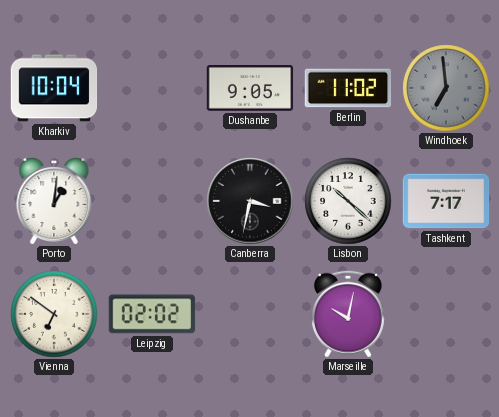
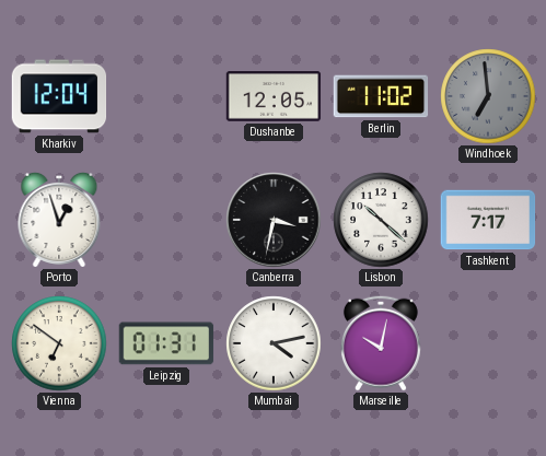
Kharkiv: 10:04 -> 12:04 (59, 96)
Dushanbe: 9:05 -> 12:05 (274, 96)
Porto: 1:01 -> 12:57 (59, 220)
Leipzig: 02:02 -> 01:31 (166, 343)
Mumbai: none -> 4:13 (274, 343)
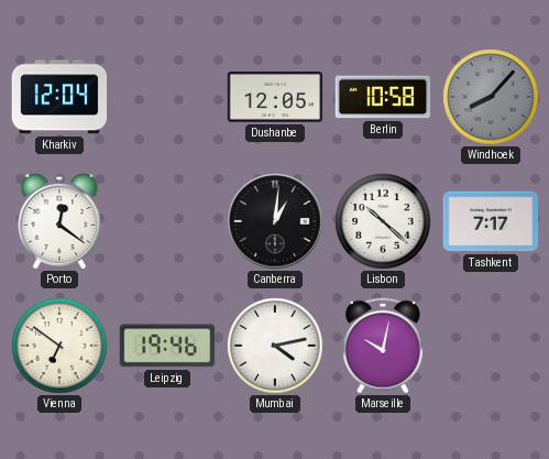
Berlin: 11:02 -> 10:58 (383, 97)
Windhoek: 6:59 -> 8:07 (491, 97)
Porto: 12:57 -> 12:21 (59, 221)
Canberra: 3:32 -> 1:01 (275, 221)
Leipzig: 01:31 -> 19:46 (167, 346)
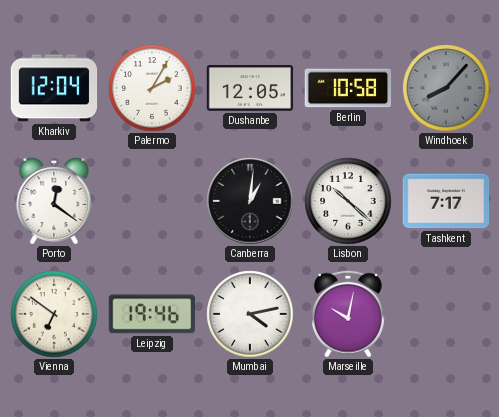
Palermo: none -> 2:05 (152, 88)
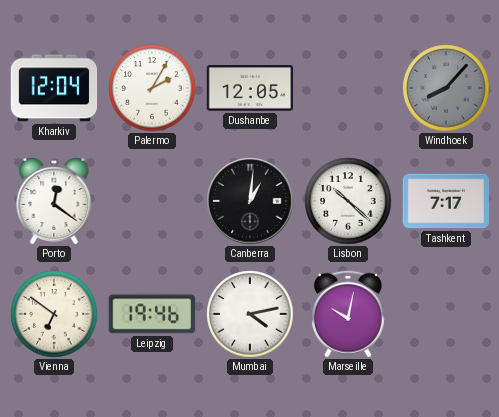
Berlin: 10:58 -> none (348, 88)
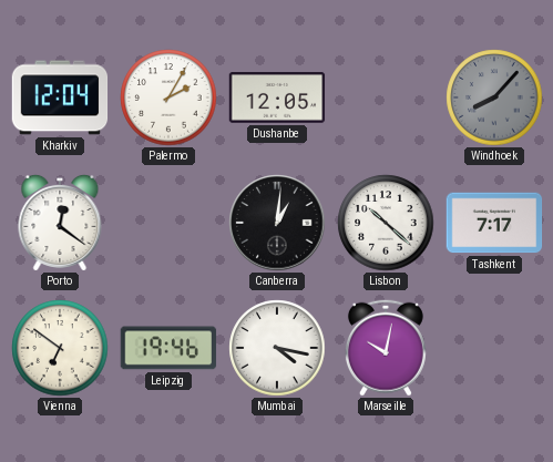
Mumbai: 4:13 -> 4:17 (277, 348)
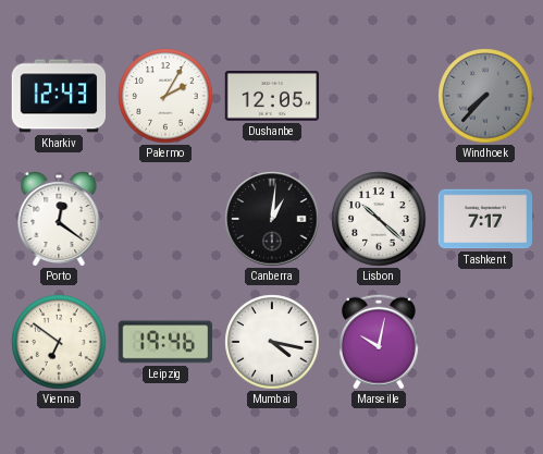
Kharkiv: 12:04 -> 12:43 (59, 96)
Windhoek: 8:07 -> 7:37 (485, 96)
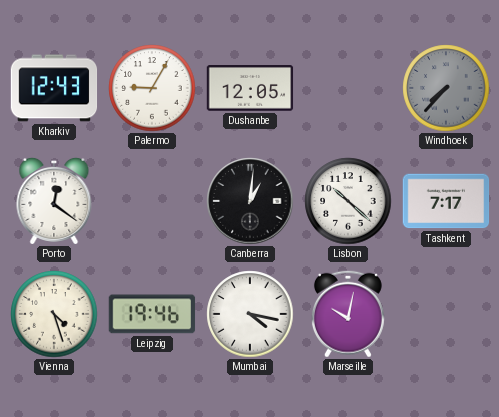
Palermo: 2:05 -> 9:05 (152, 88)
Vienna: 6:51 -> 4:27 (54, 314)
